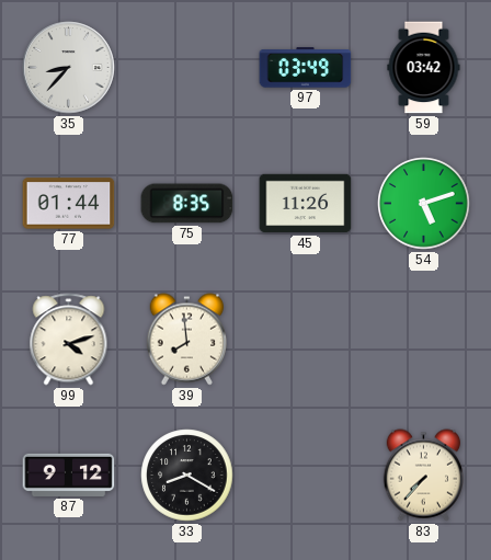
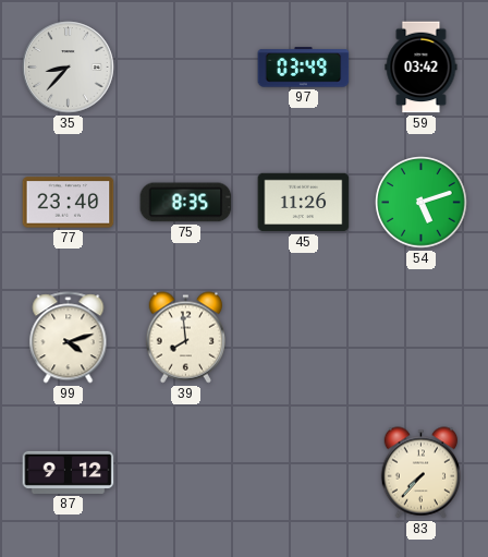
77: 01:44 -> 23:40 (69, 203)
33: 8:20 -> none (187, 476)
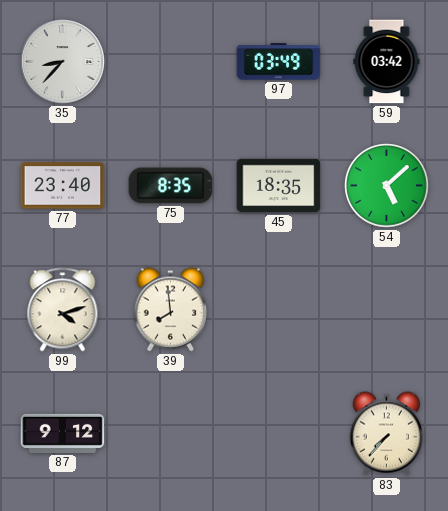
45: 11:26 -> 18:35 (279, 186)
54: 5:12 -> 5:08 (387, 186)
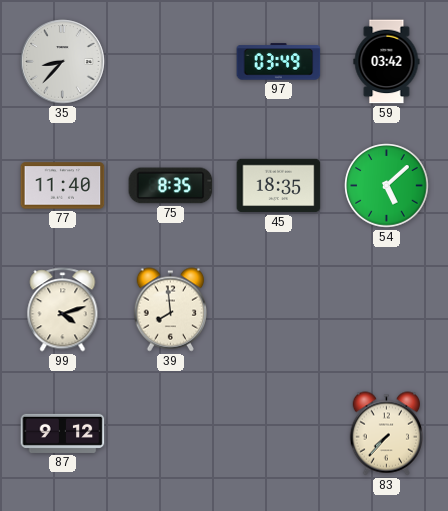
77: 23:40 -> 11:40 (63, 186)
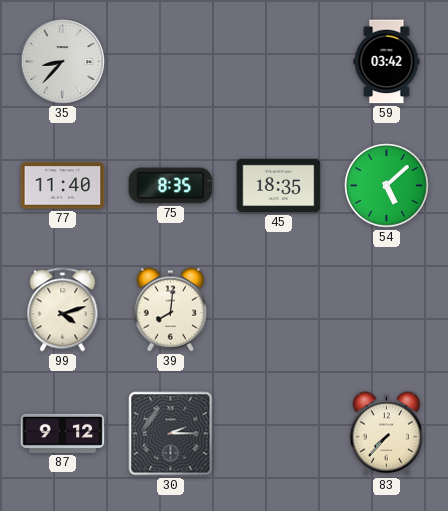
97: 03:49 -> none (279, 62)
39: 7:59 -> 8:01 (170, 310)
30: none -> 2:15 (171, 434)
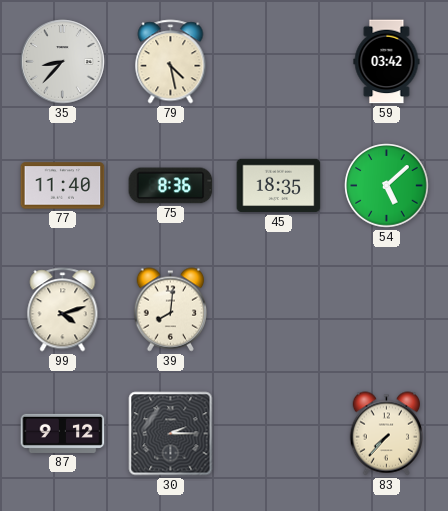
79: none -> 4:28 (171, 62)
75: 8:35 -> 8:36 (171, 186)
